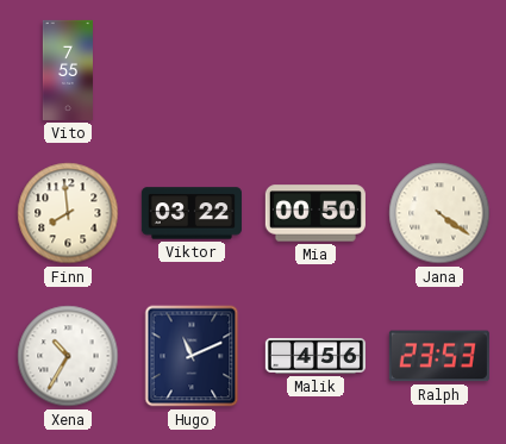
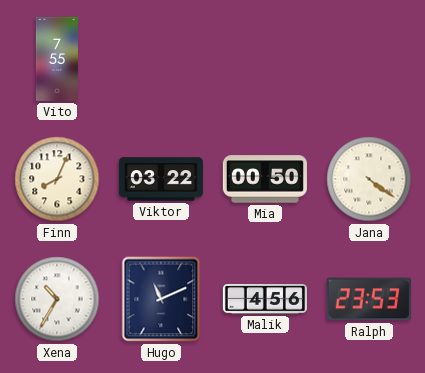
Finn: 7:59 -> 8:04 (57, 179)
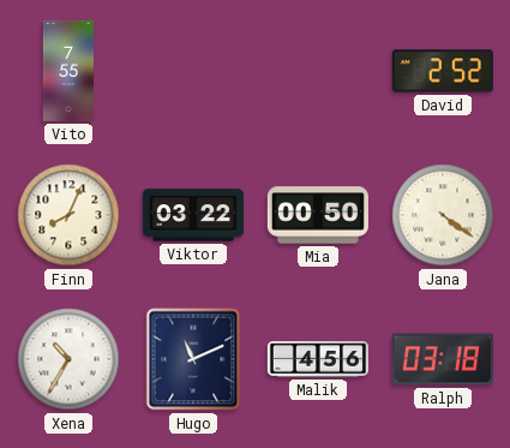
David: none -> 2:52 (443, 71)
Ralph: 23:53 -> 03:18 (443, 359)
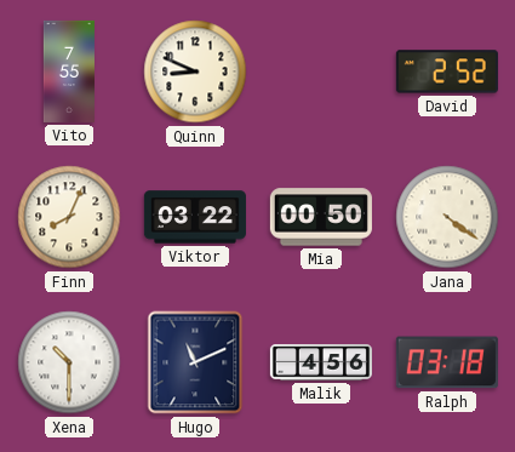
Quinn: none -> 8:49 (195, 71)
Xena: 10:35 -> 10:30 (69, 362)
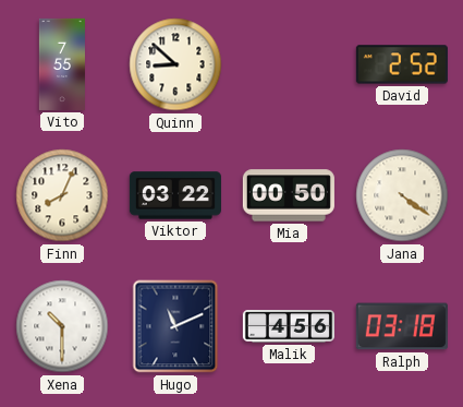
Quinn: 8:49 -> 8:52 (175, 64)
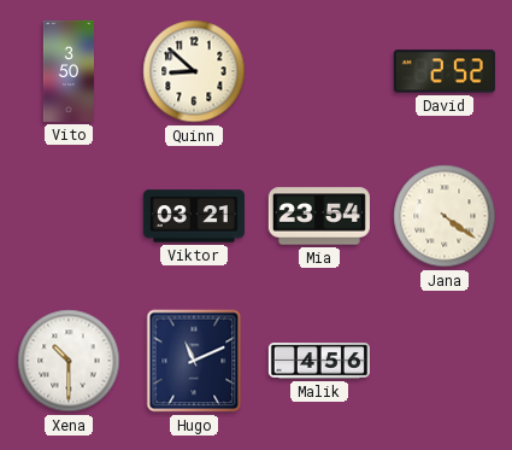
Vito: 7:55 -> 3:50 (67, 71)
Finn: 8:04 -> none (62, 195)
Viktor: 03:22 -> 03:21 (194, 216)
Mia: 00:50 -> 23:54 (319, 216)
Ralph: 03:18 -> none (402, 326)
